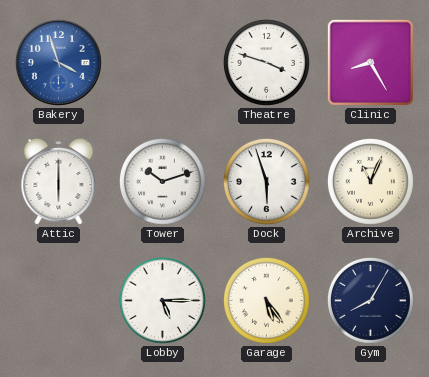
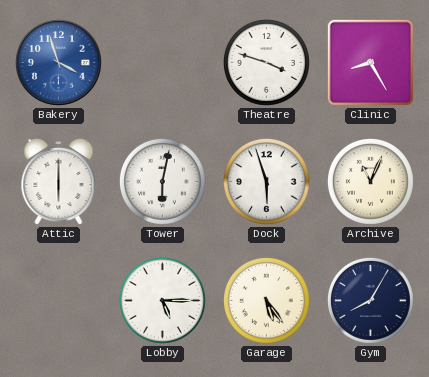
Tower: 10:12 -> 6:02 (162, 181)
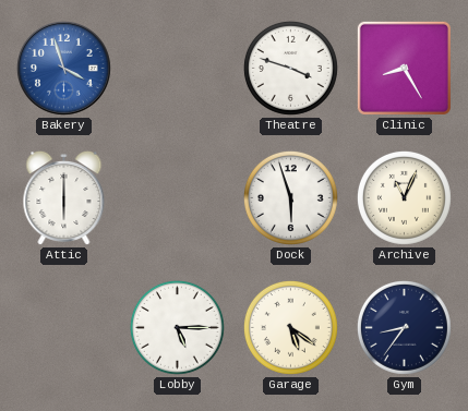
Tower: 6:02 -> none (162, 181)
Garage: 5:24 -> 5:21 (290, 327)
Gym: 8:05 -> 8:36 (404, 327)
